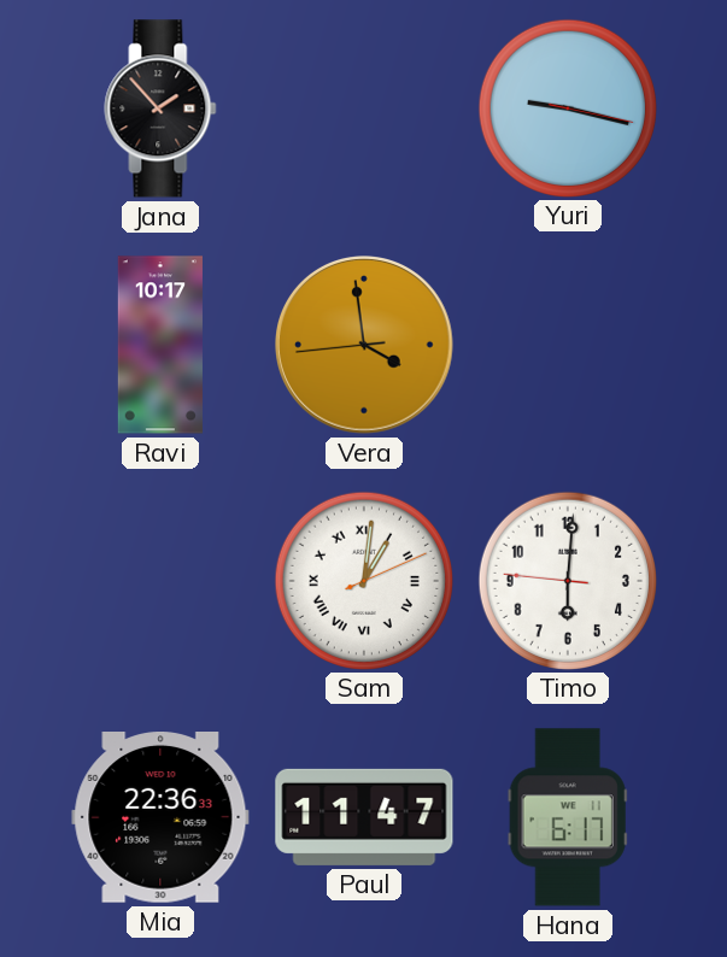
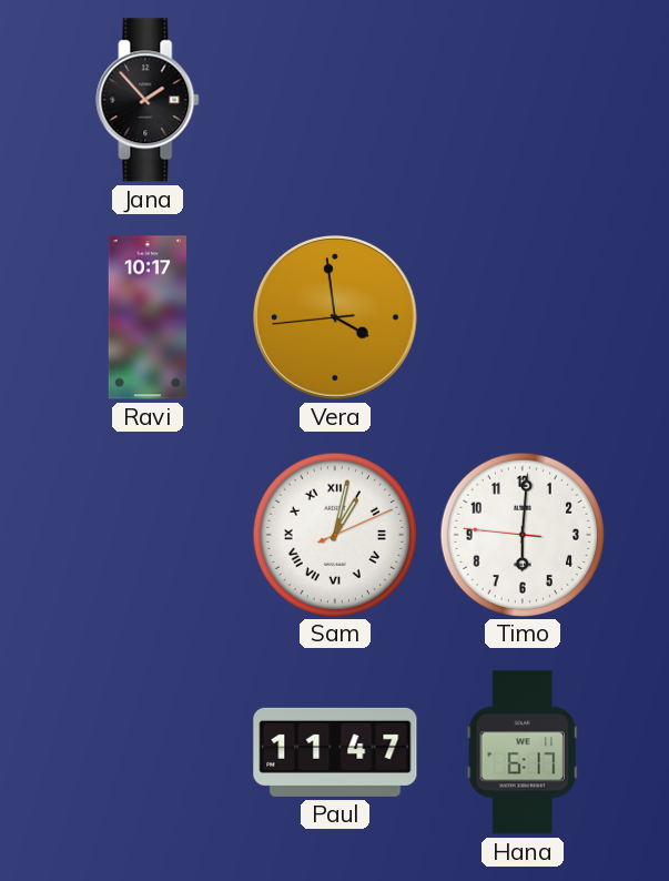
Yuri: 9:17 -> none (567, 107)
Sam: 1:01 -> 1:02 (334, 534)
Mia: 22:36 -> none (160, 818)
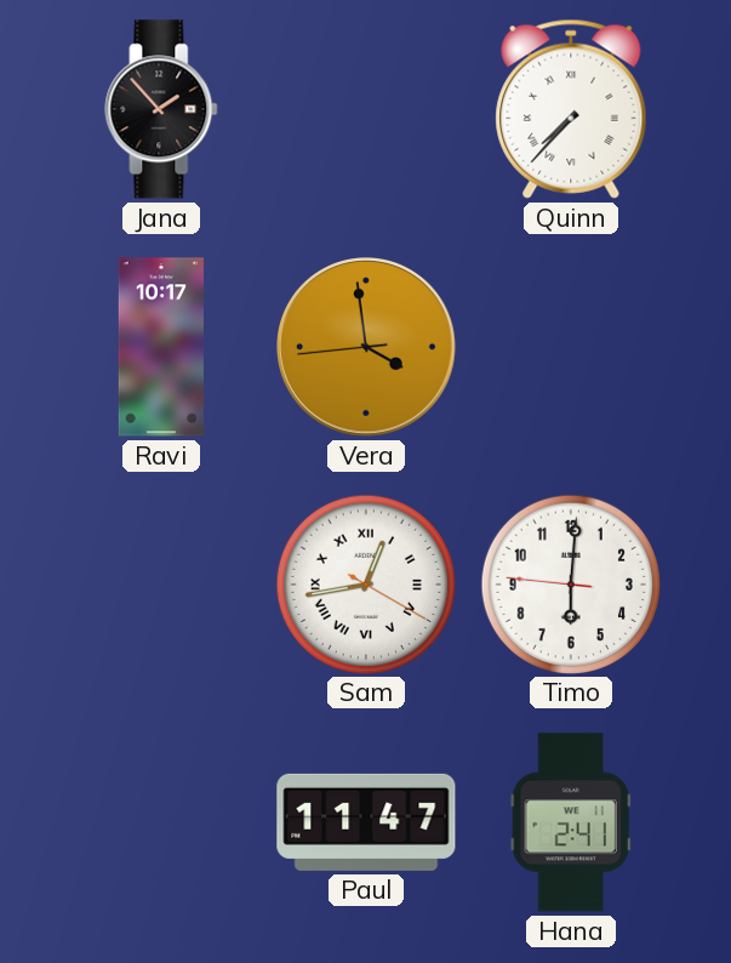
Quinn: none -> 7:37 (571, 109)
Sam: 1:02 -> 12:43 (365, 583)
Hana: 6:17 -> 2:41 (571, 822)
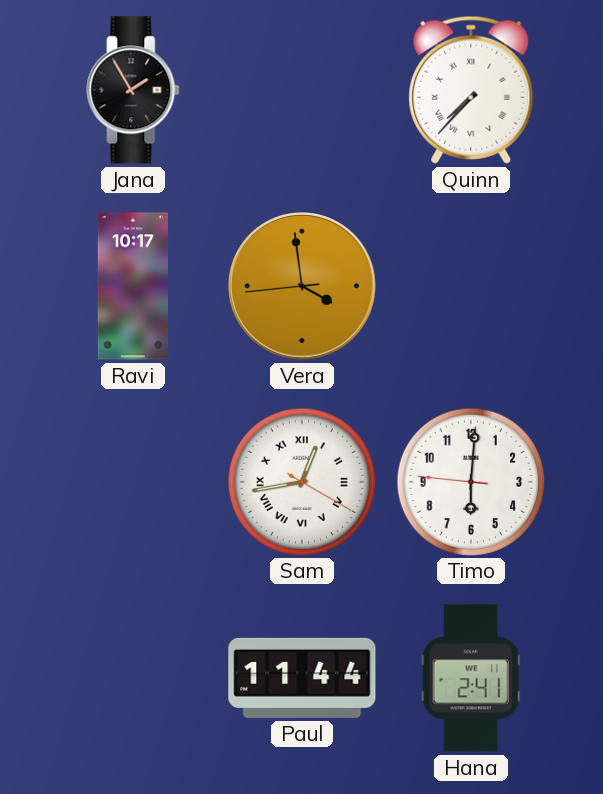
Jana: 1:53 -> 1:55 (133, 90)
Paul: 11:47 -> 11:44 (302, 678)
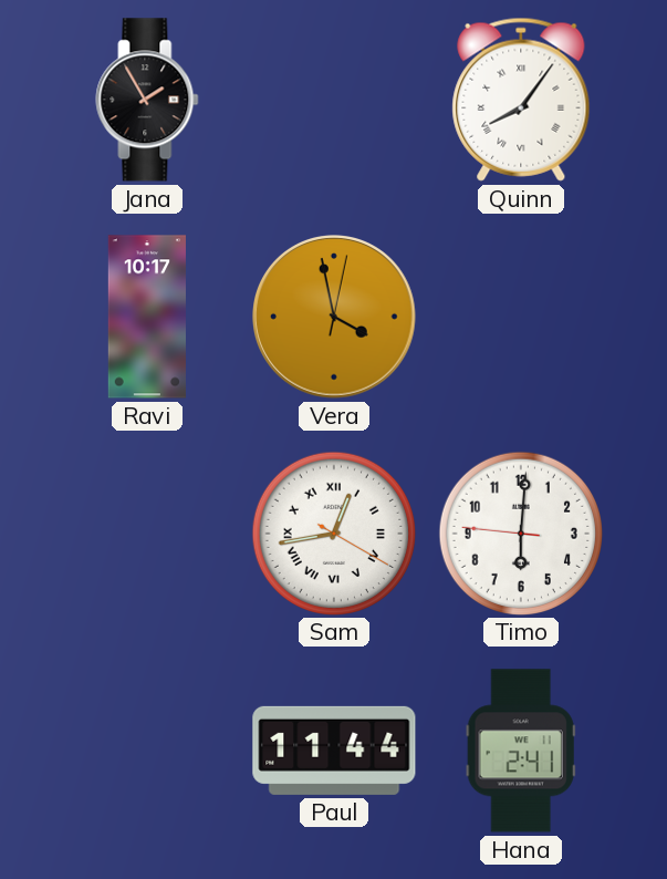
Quinn: 7:37 -> 8:06 (521, 100)
Vera: 3:58:44 -> 3:58:02 (334, 317)
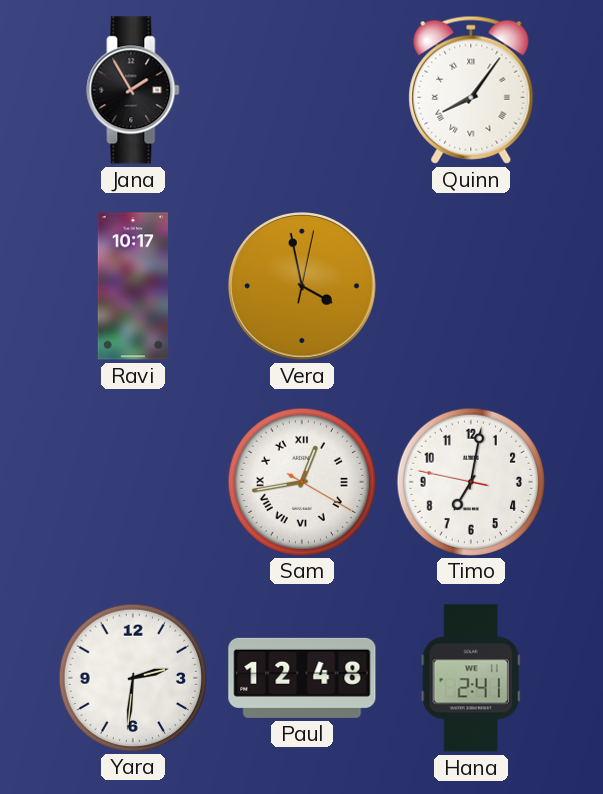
Timo: 6:00 -> 7:01 (470, 481)
Yara: none -> 2:31 (132, 677)
Paul: 11:44 -> 12:48 (302, 678)
